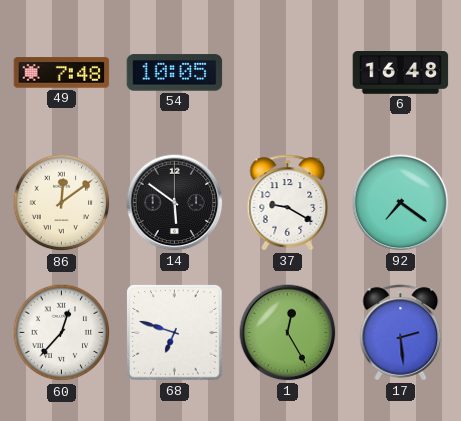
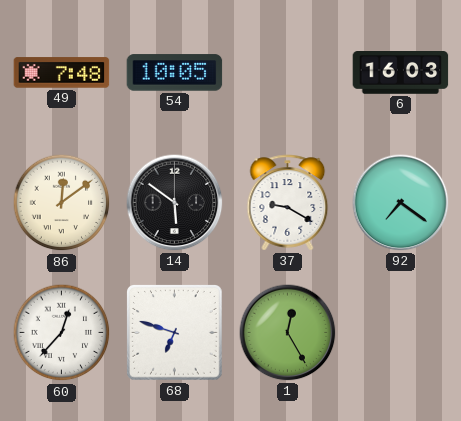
6: 16:48 -> 16:03 (401, 73)
17: 2:29 -> none (401, 333)
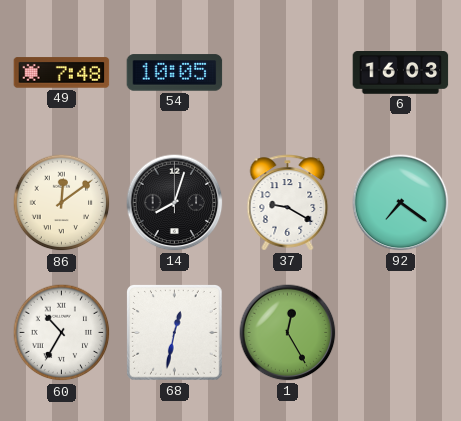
14: 5:51 -> 8:03 (175, 203)
60: 12:37 -> 10:35 (62, 333)
68: 6:48 -> 12:32 (175, 333)
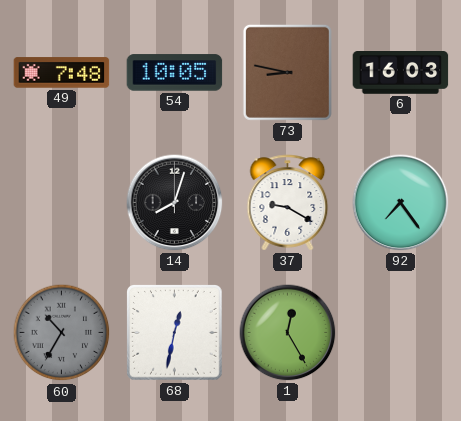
73: none -> 8:47 (287, 72)
86: 12:09 -> none (62, 203)
92: 7:21 -> 7:24 (401, 203)
60 dial: white -> grey (62, 333)
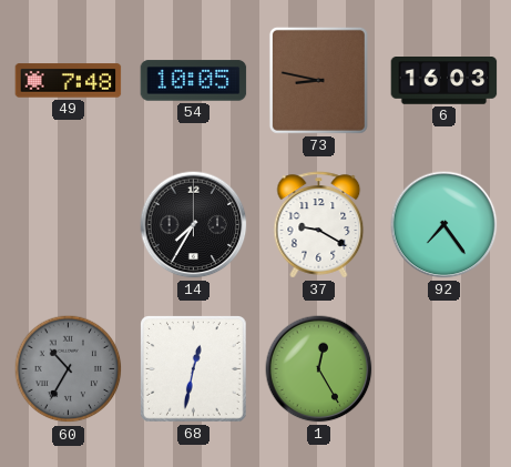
14: 8:03 -> 7:35 (194, 225)
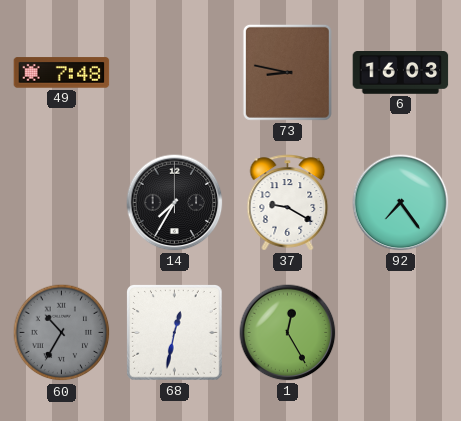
54: 10:05 -> none (194, 81)
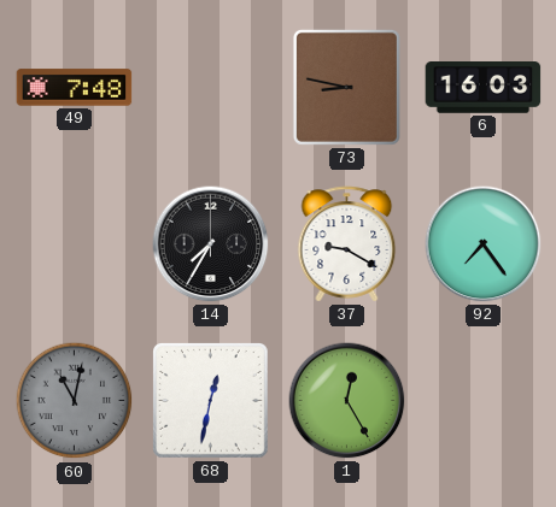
60: 10:35 -> 11:02 (75, 401)
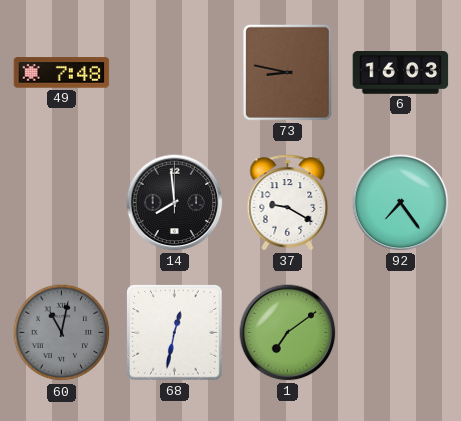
14: 7:35 -> 7:59 (175, 203)
1: 12:25 -> 7:09 (288, 333)
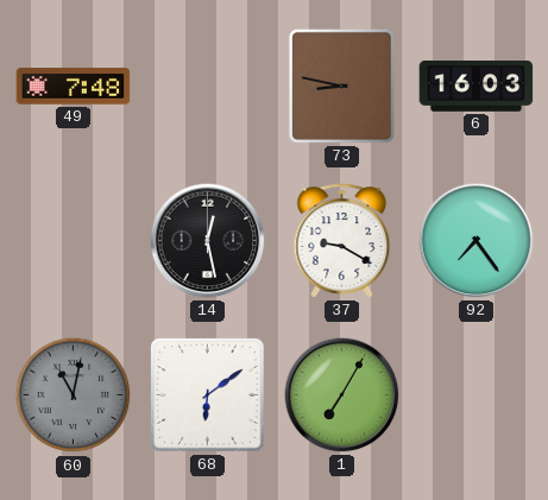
14: 7:59 -> 12:28 (208, 241)
68: 12:32 -> 6:09 (208, 395)
1: 7:09 -> 7:05 (342, 395)
